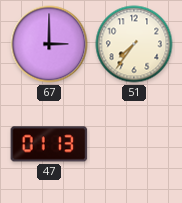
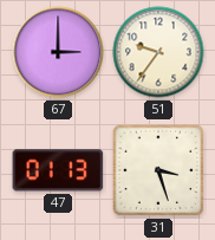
51: 7:36 -> 9:36 (158, 52)
31: none -> 3:27 (158, 170)
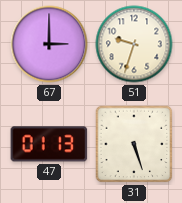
51: 9:36 -> 9:33 (134, 44)
31: 3:27 -> 5:27 (134, 144)
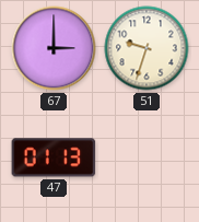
31: 5:27 -> none (134, 144)
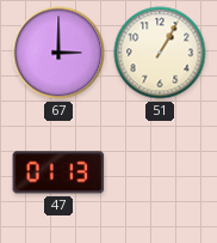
51: 9:33 -> 1:05 (160, 53)
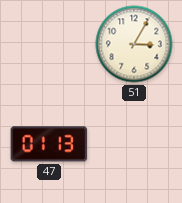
67: 3:00 -> none (58, 53)
51: 1:05 -> 3:05 (134, 44)
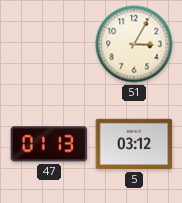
5: none -> 03:12 (134, 144)
